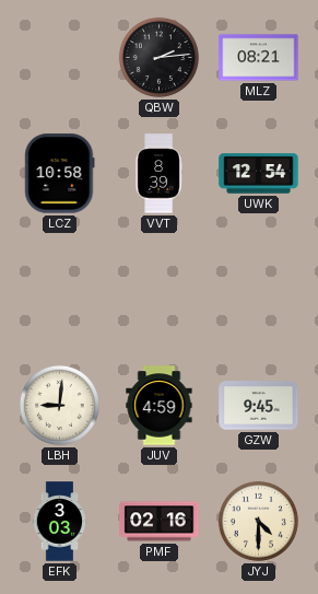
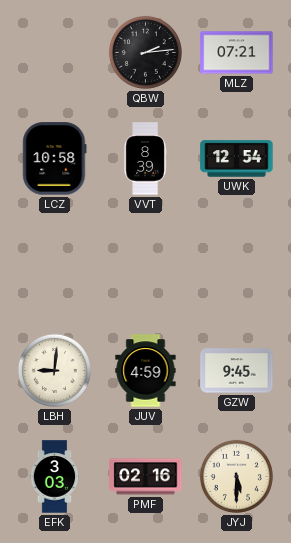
MLZ: 08:21 -> 07:21 (237, 53)
JYJ: 4:30 -> 5:30 (236, 476)
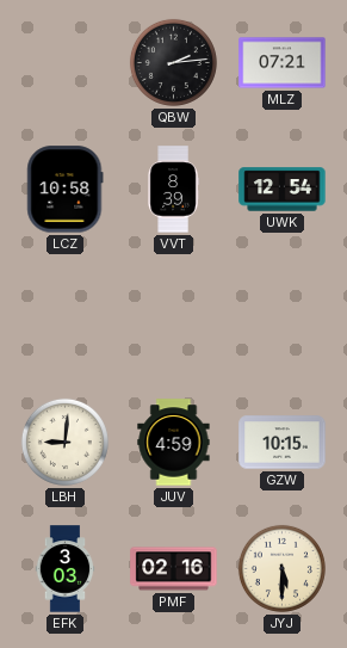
GZW: 9:45 -> 10:15 (283, 443)
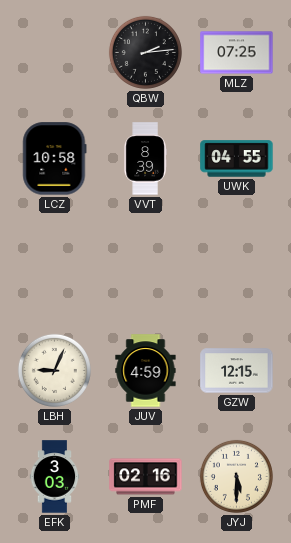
MLZ: 07:21 -> 07:25 (237, 53)
UWK: 12:54 -> 04:55 (237, 159)
LBH: 9:01 -> 9:04 (54, 370)
GZW: 10:15 -> 12:15 (237, 371)
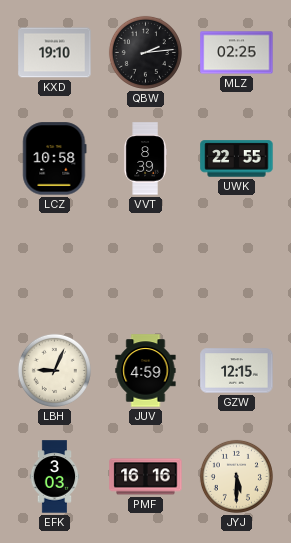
KXD: none -> 19:10 (55, 53)
MLZ: 07:25 -> 02:25 (237, 53)
UWK: 04:55 -> 22:55 (237, 159)
PMF: 02:16 -> 16:16 (146, 477)
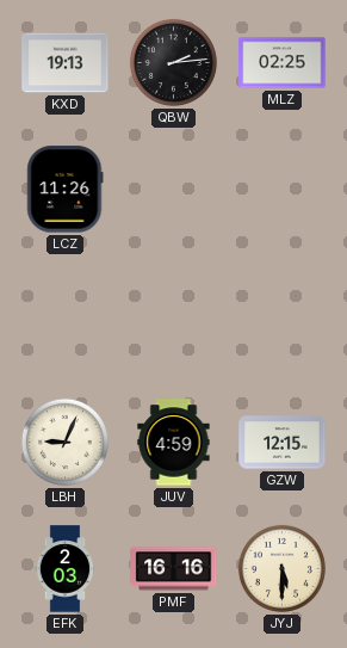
KXD: 19:10 -> 19:13 (66, 63)
LCZ: 10:58 -> 11:26 (66, 190)
VVT: 8:39 -> none (145, 159)
UWK: 22:55 -> none (237, 159)
EFK: 3:03 -> 2:03 (66, 569)
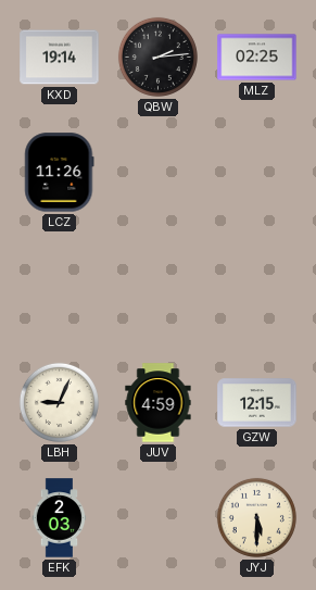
KXD: 19:13 -> 19:14 (60, 58)
PMF: 16:16 -> none (174, 569)
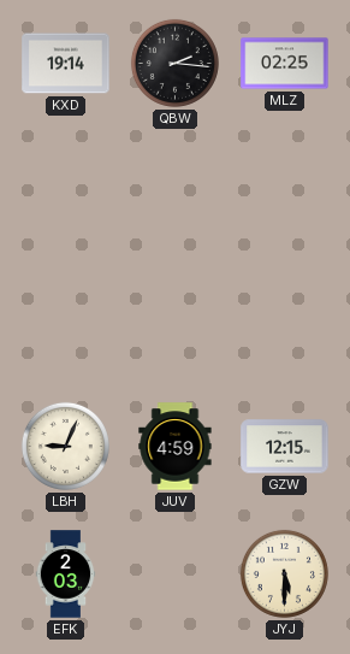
QBW: 2:14 -> 2:16 (174, 63)
LCZ: 11:26 -> none (60, 173)
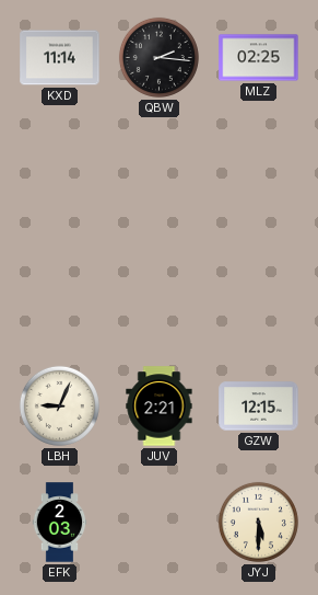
KXD: 19:14 -> 11:14 (60, 58)
JUV: 4:59 -> 2:21 (160, 407)
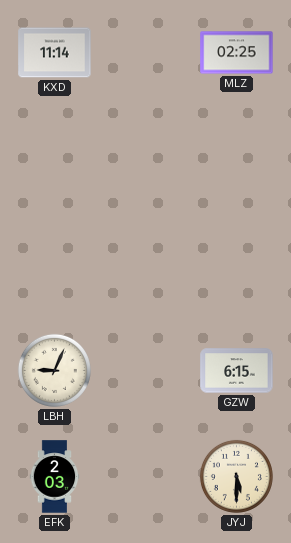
QBW: 2:16 -> none (158, 57)
JUV: 2:21 -> none (160, 407)
GZW: 12:15 -> 6:15 (237, 371)
